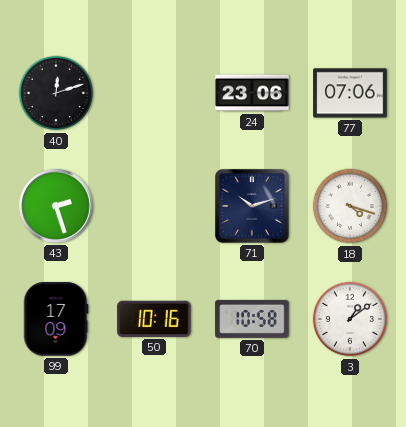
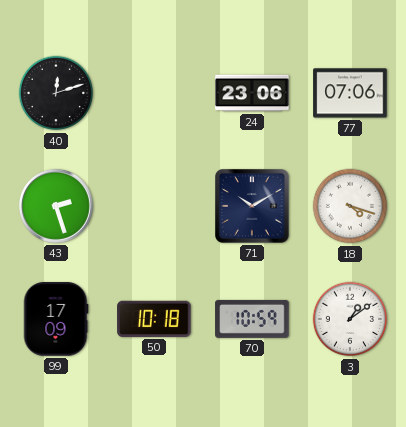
71: 10:12 -> 10:10 (253, 207)
50: 10:16 -> 10:18 (154, 319)
70: 10:58 -> 10:59 (252, 319)
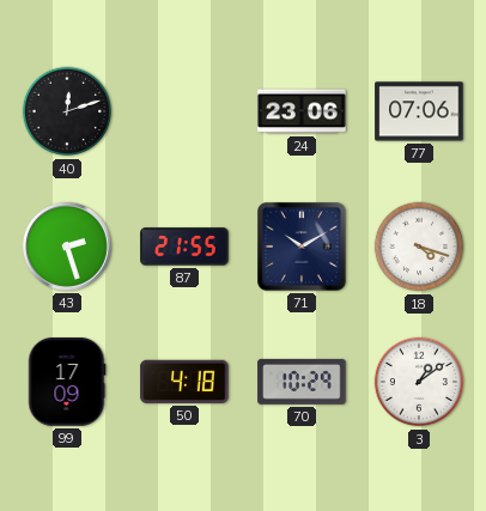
87: none -> 21:55 (184, 247)
50: 10:18 -> 4:18 (184, 382)
70: 10:59 -> 10:29 (302, 382)
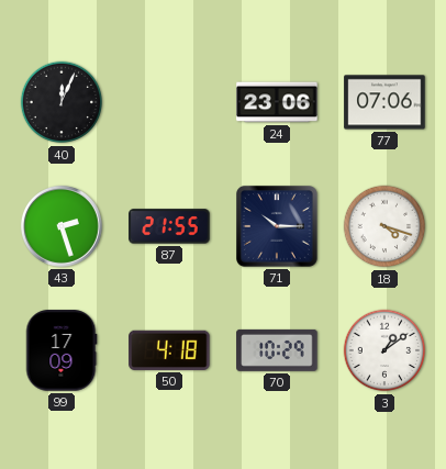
40: 12:12 -> 12:04 (62, 102)
71: 10:10 -> 10:15 (278, 227)
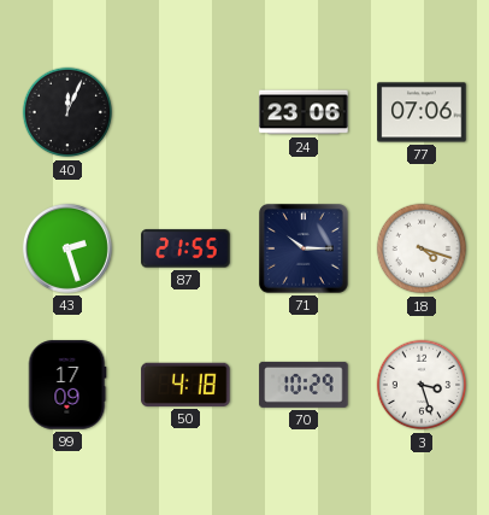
3: 1:09 -> 3:27 (422, 385)
